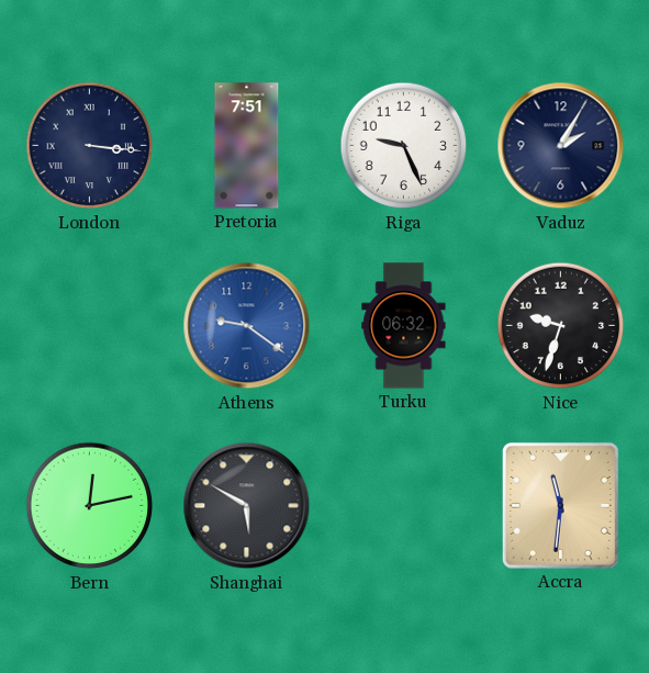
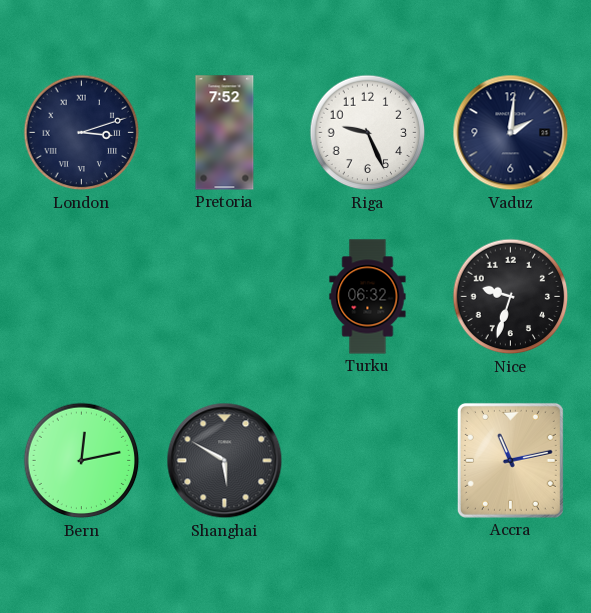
London: 3:16 -> 3:12 (82, 133)
Pretoria: 7:51 -> 7:52 (225, 133)
Vaduz: 2:05 -> 2:01 (511, 133)
Athens: 9:21 -> none (247, 326)
Accra: 11:31 -> 11:13 (510, 460)
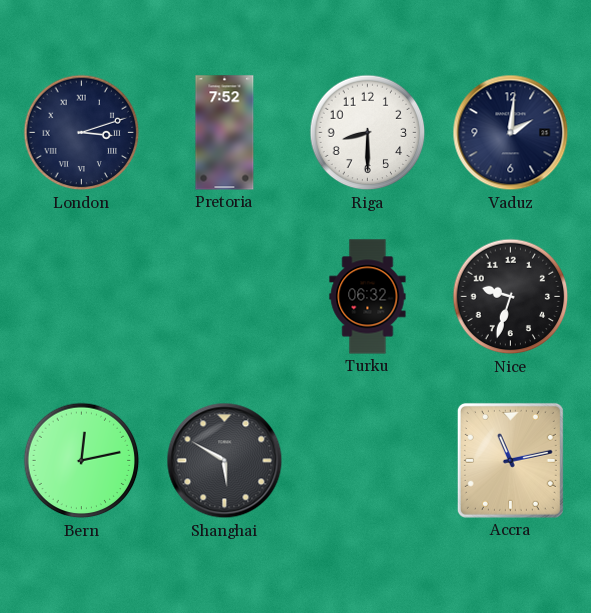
Riga: 9:26 -> 8:30 (368, 133)
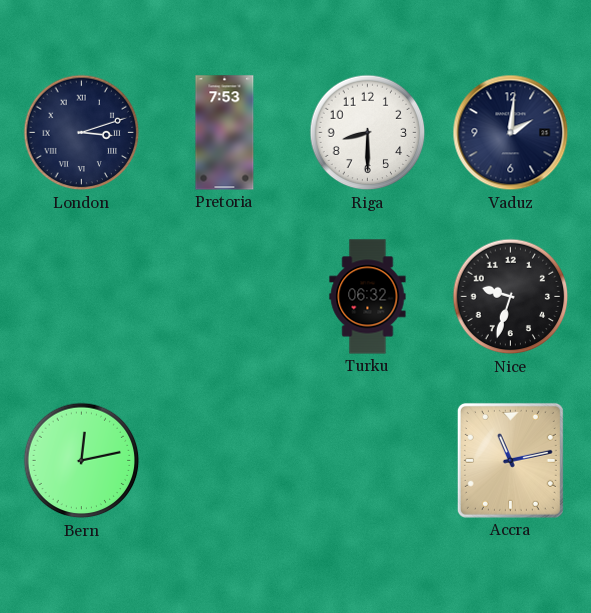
Pretoria: 7:52 -> 7:53 (225, 133)
Shanghai: 5:50 -> none (225, 461)
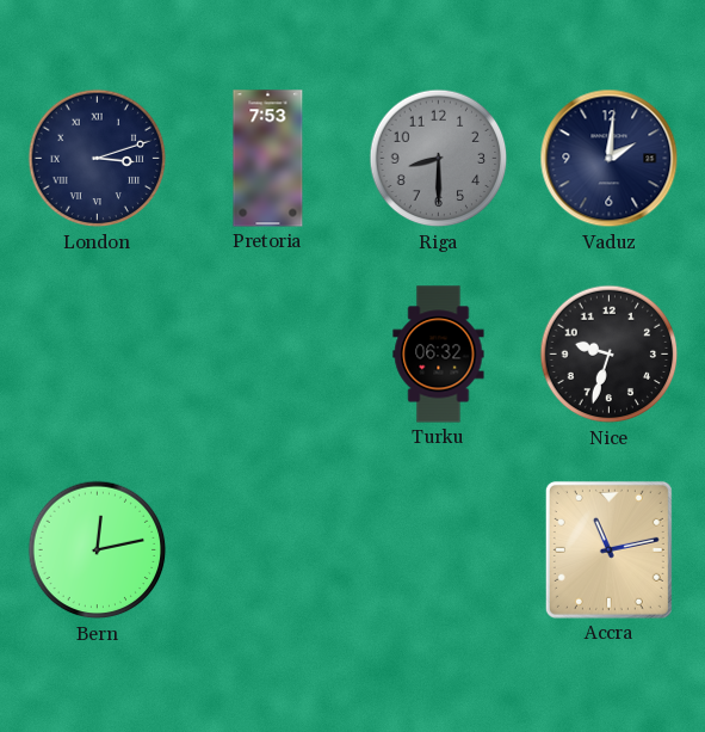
Riga dial: white -> grey (439, 159)
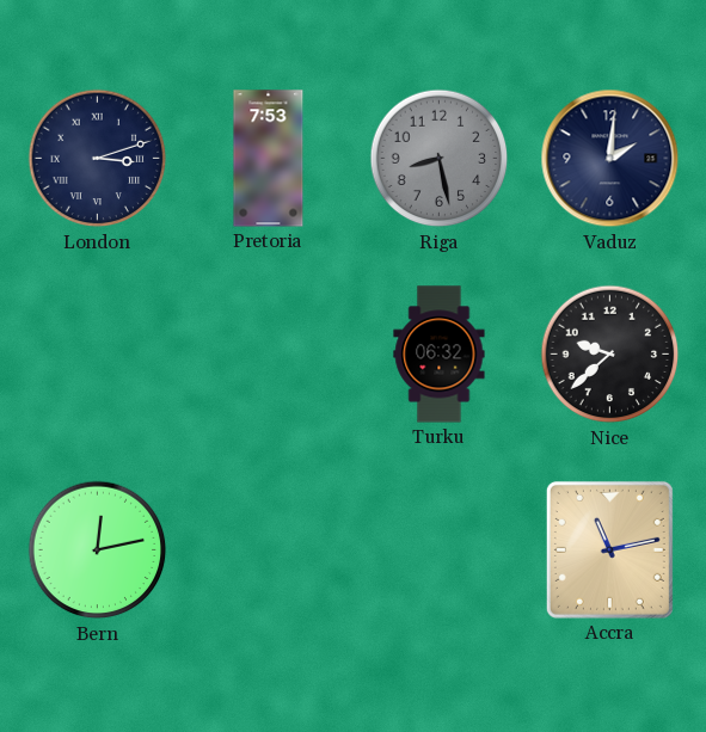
Riga: 8:30 -> 8:28 (440, 159)
Nice: 9:33 -> 9:38 (610, 355)
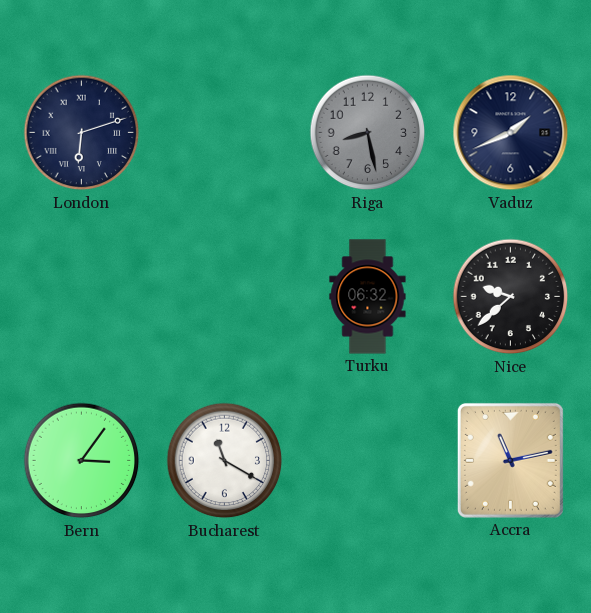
London: 3:12 -> 6:12 (82, 133)
Pretoria: 7:53 -> none (269, 159)
Vaduz: 2:01 -> 1:41 (511, 133)
Bern: 12:13 -> 3:06 (82, 461)
Bucharest: none -> 11:20 (225, 461)
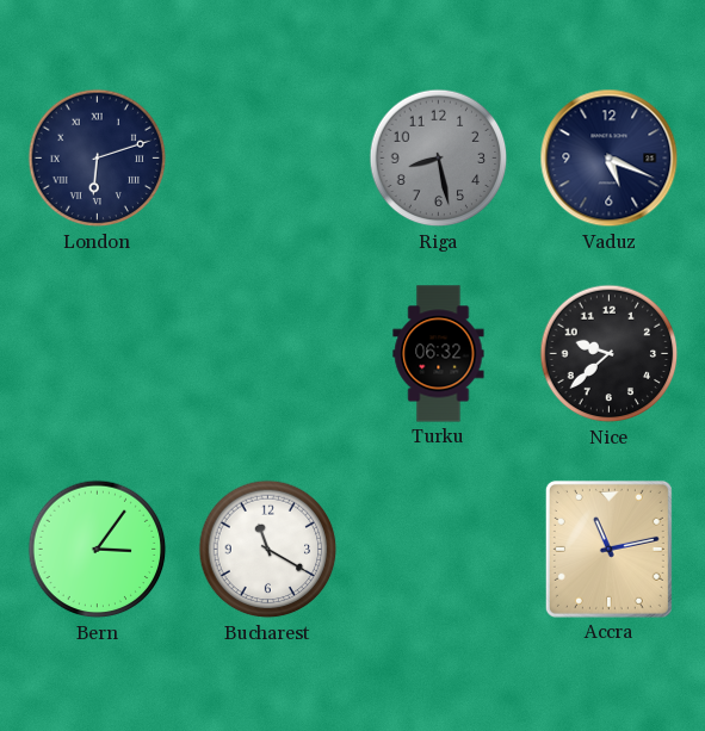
Vaduz: 1:41 -> 5:19 (610, 159)
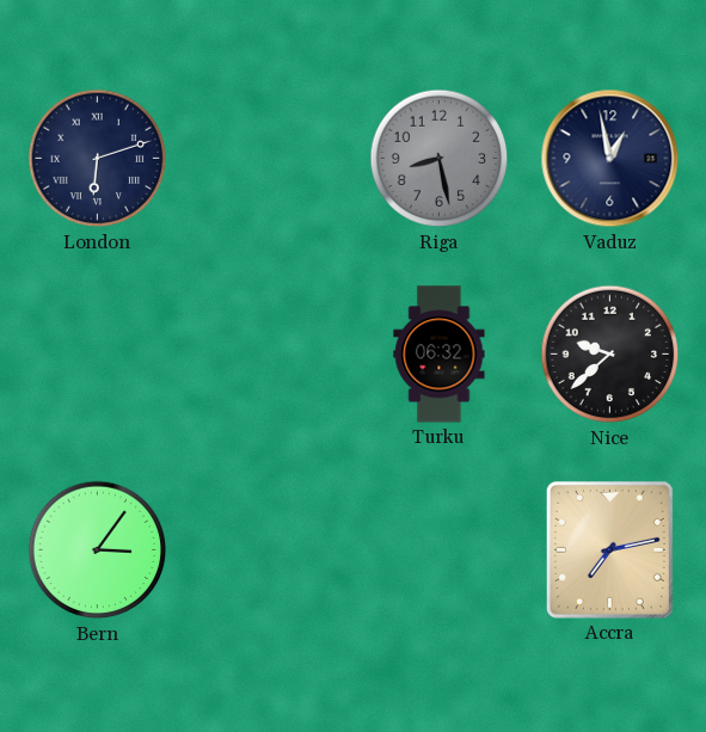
Vaduz: 5:19 -> 12:58 (610, 159)
Bucharest: 11:20 -> none (268, 550)
Accra: 11:13 -> 7:13 (609, 549)
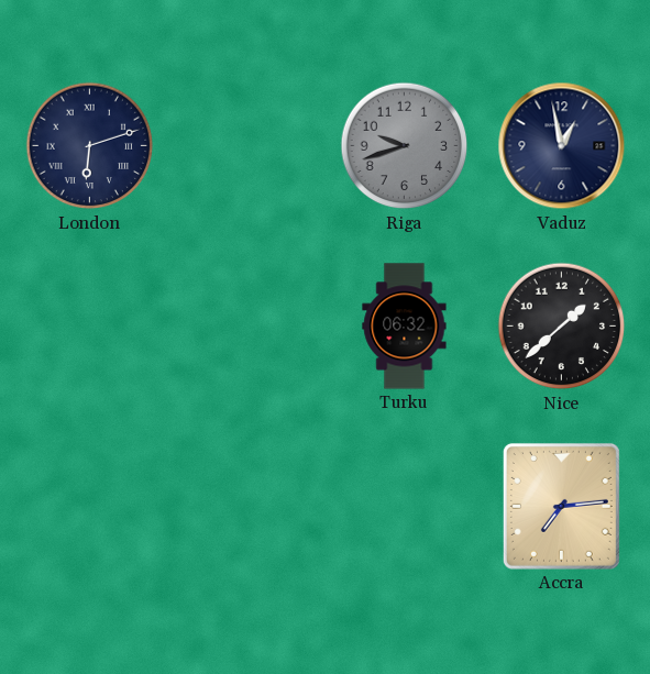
Riga: 8:28 -> 9:42 (405, 146)
Nice: 9:38 -> 1:38 (562, 327)
Bern: 3:06 -> none (98, 550)
Accra: 7:13 -> 7:14 (561, 506)
